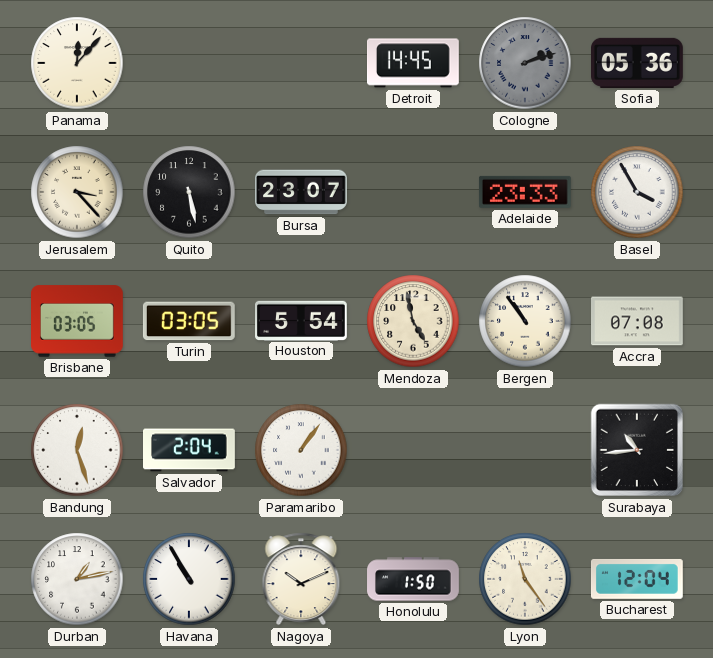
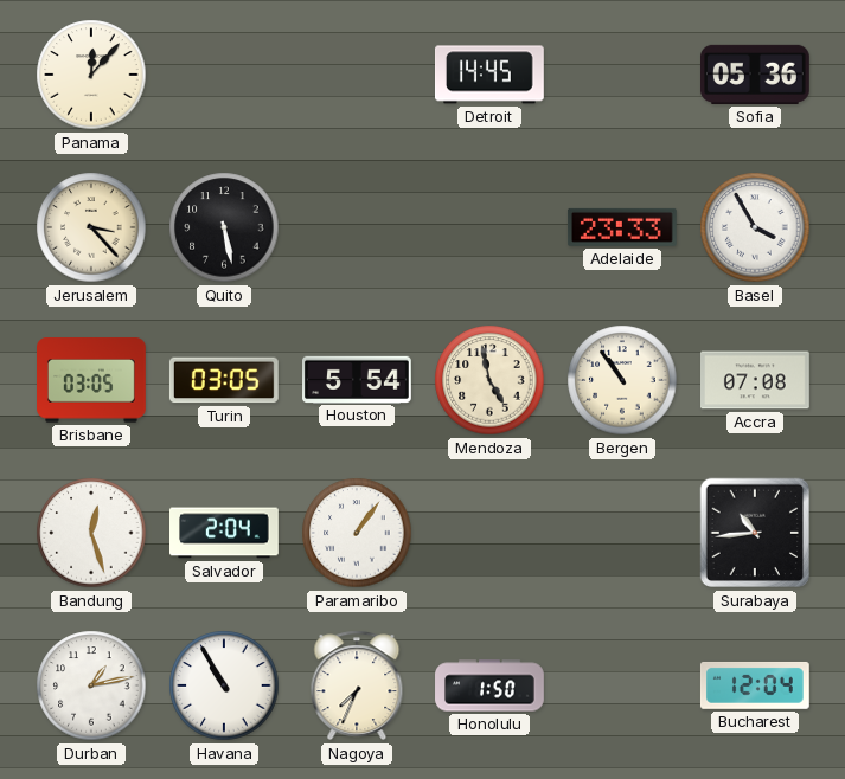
Cologne: 2:12 -> none (525, 63)
Bursa: 23:07 -> none (302, 192)
Nagoya: 10:11 -> 7:34 (357, 685)
Lyon: 11:24 -> none (525, 579)
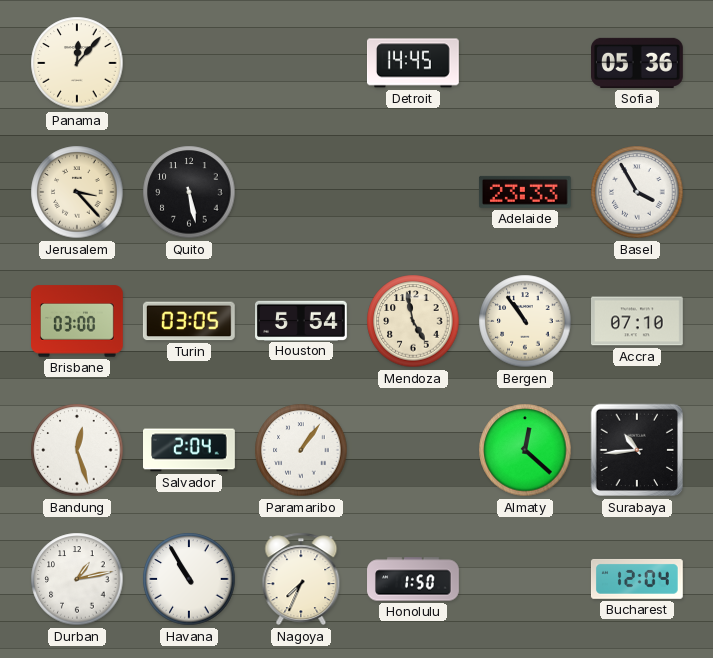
Brisbane: 03:05 -> 03:00 (78, 321)
Accra: 07:08 -> 07:10 (638, 321)
Almaty: none -> 12:22 (525, 450)
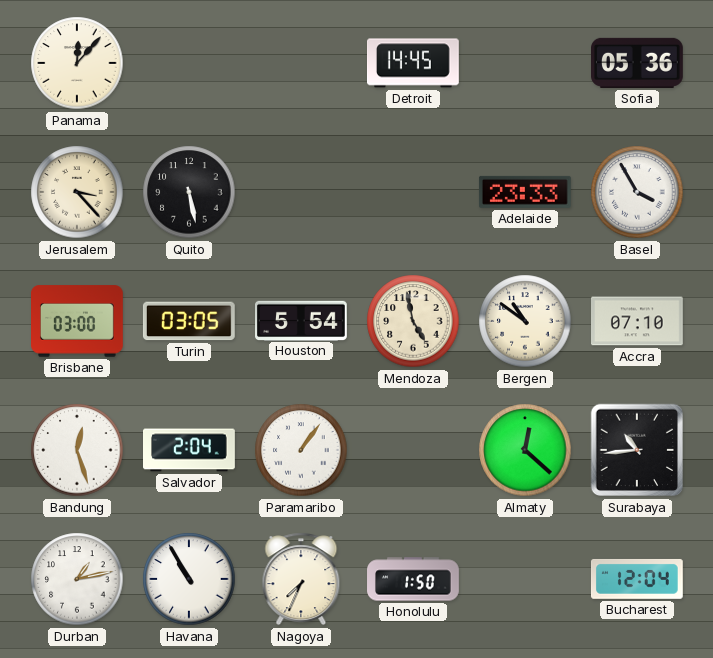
Bergen: 10:54 -> 10:51 (525, 321)
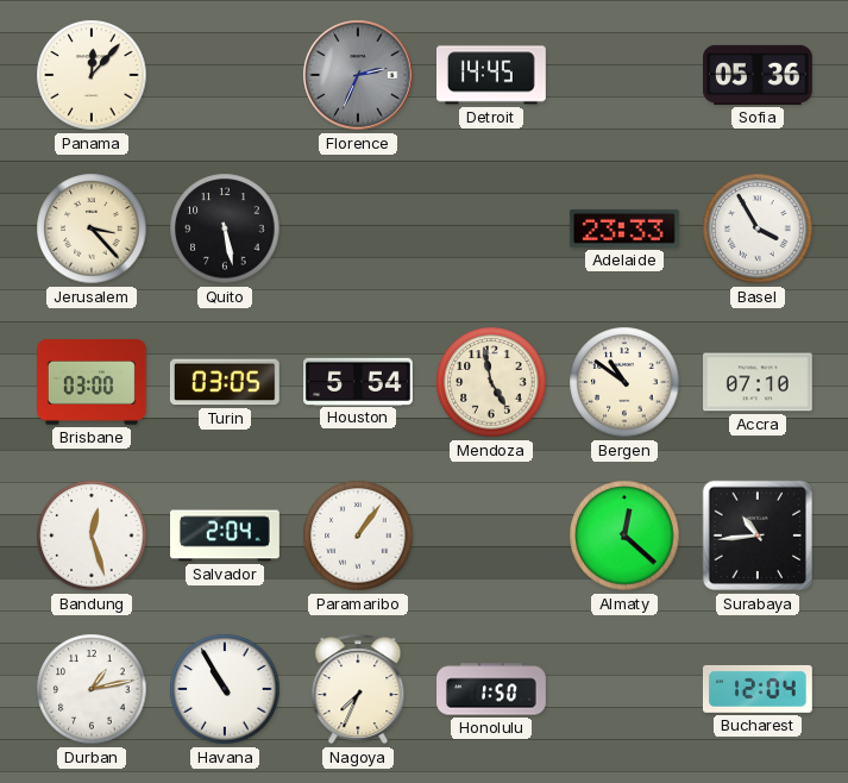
Florence: none -> 2:34 (358, 75)
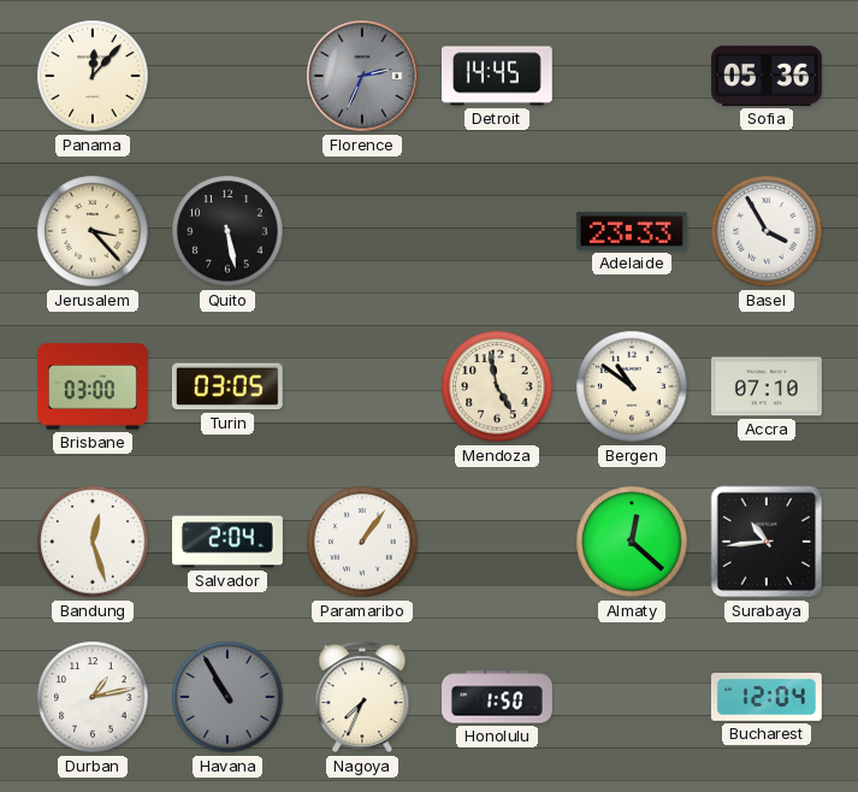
Houston: 5:54 -> none (359, 381)
Havana dial: white -> grey (227, 697)
